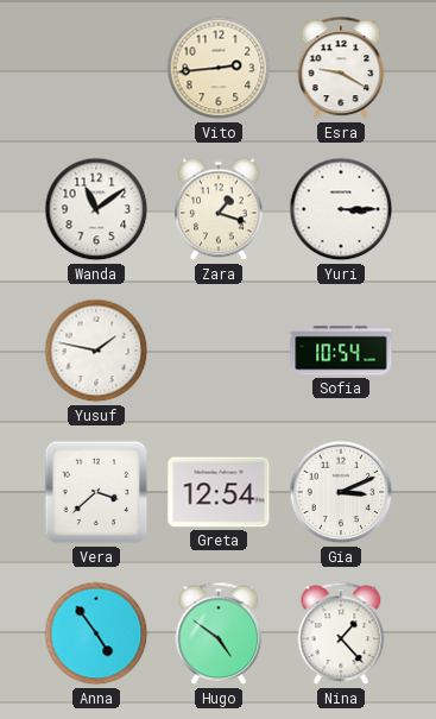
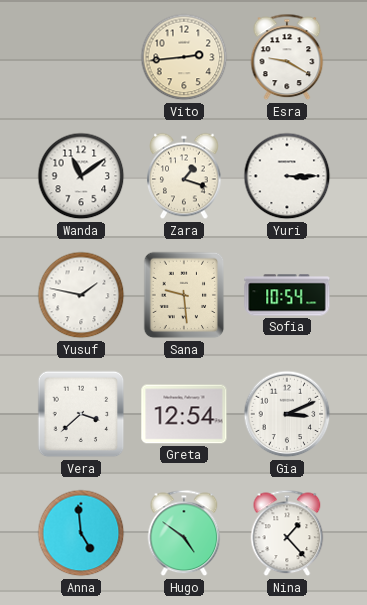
Sana: none -> 9:29 (184, 295)
Anna: 4:54 -> 4:59 (81, 533)
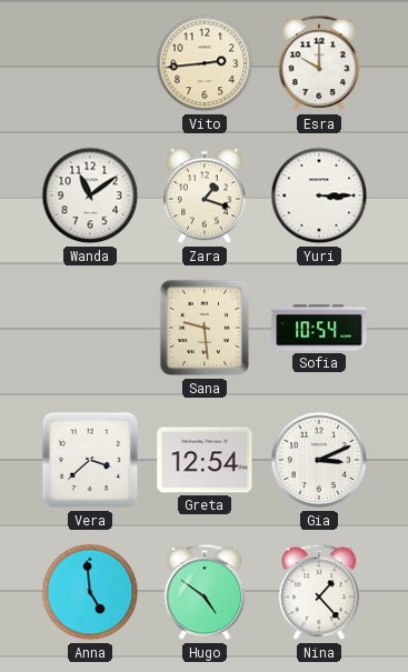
Esra: 9:20 -> 10:00 (319, 63)
Yusuf: 1:47 -> none (81, 295)
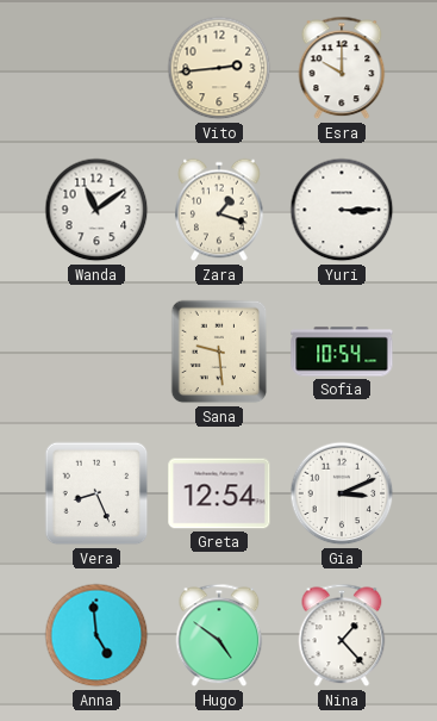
Vera: 3:38 -> 8:26 (96, 493)
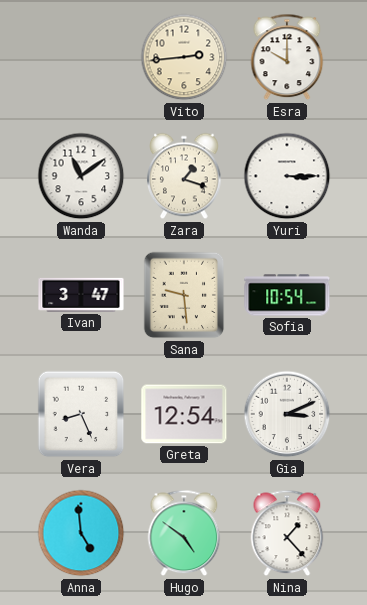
Ivan: none -> 3:47 (81, 295)
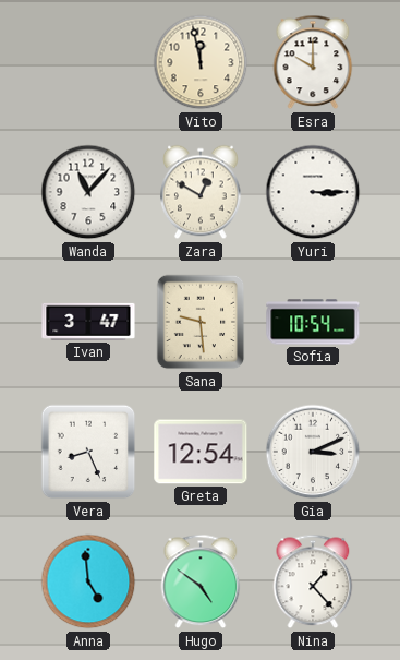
Vito: 2:44 -> 11:58 (201, 62)
Wanda: 11:09 -> 11:07 (88, 192)
Zara: 1:18 -> 12:50 (201, 192)
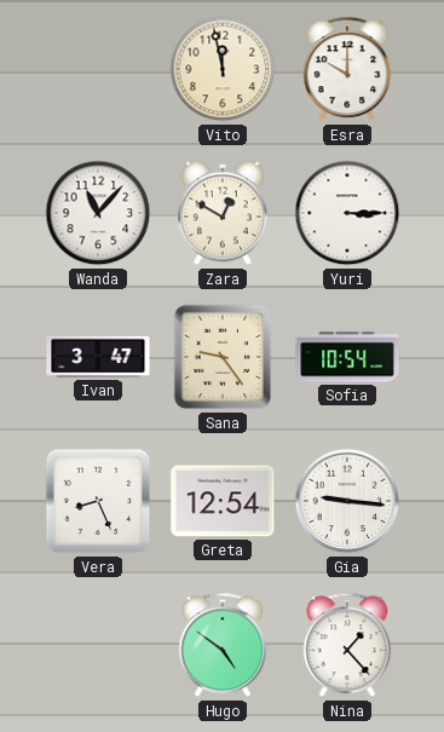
Sana: 9:29 -> 9:24 (223, 357)
Gia: 3:11 -> 9:16 (347, 501)
Anna: 4:59 -> none (88, 581)
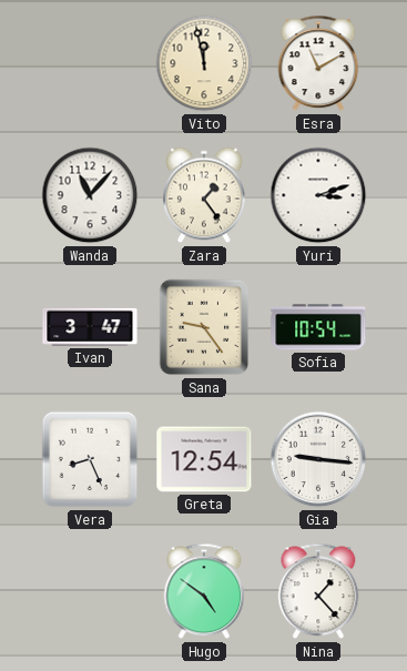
Esra: 10:00 -> 11:10 (318, 63)
Zara: 12:50 -> 1:24 (204, 195)
Yuri: 3:15 -> 3:12 (318, 195)
